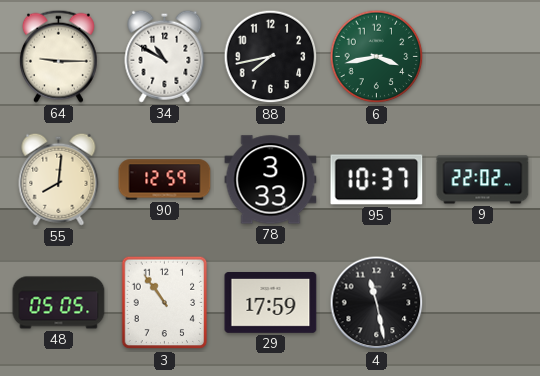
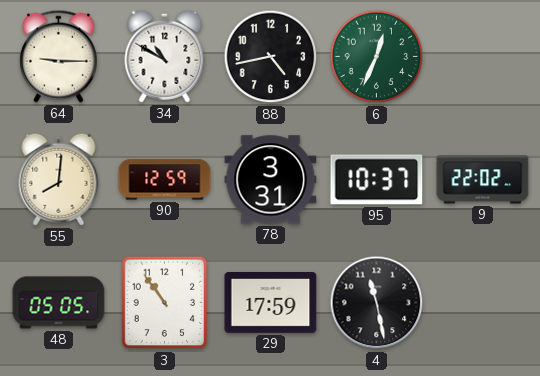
88: 7:43 -> 4:43 (271, 57)
6: 3:43 -> 12:34 (377, 57)
78: 3:33 -> 3:31 (271, 180)
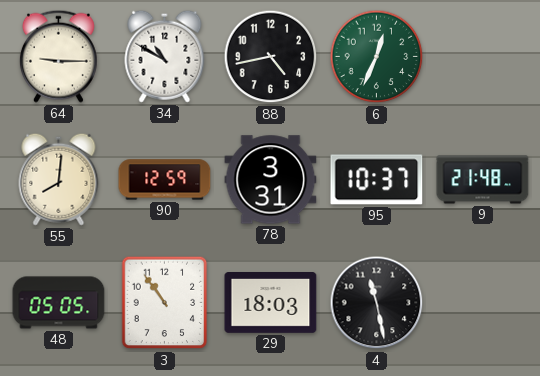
9: 22:02 -> 21:48 (483, 180)
29: 17:59 -> 18:03 (271, 303)
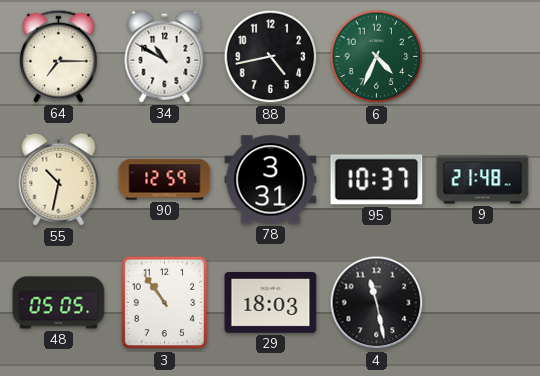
64: 9:15 -> 7:15 (58, 56)
6: 12:34 -> 4:34 (377, 57)
55: 8:01 -> 10:32 (59, 179)
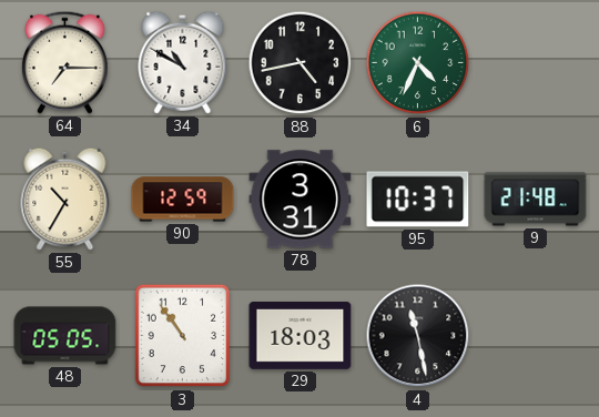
55: 10:32 -> 10:35 (65, 199)
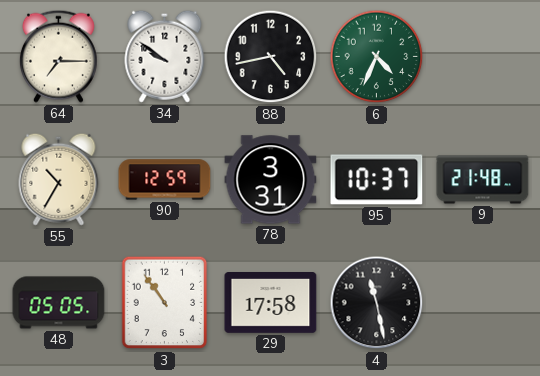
34: 10:50 -> 9:51 (165, 56)
29: 18:03 -> 17:58 (271, 303)
